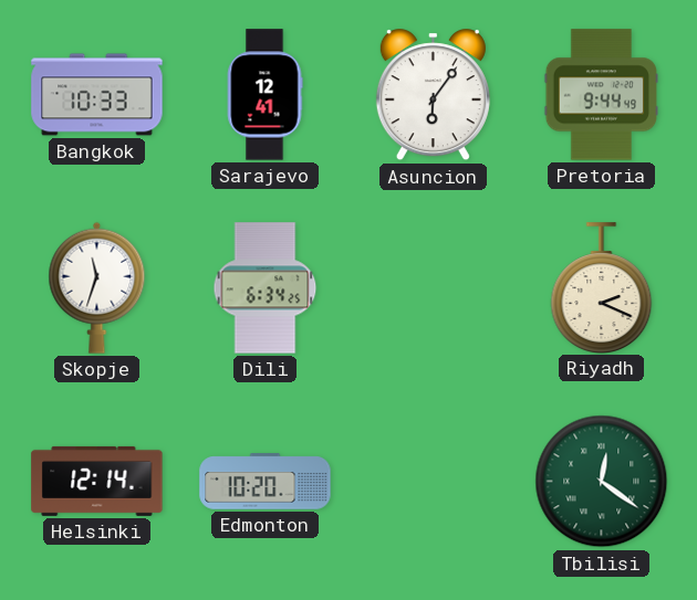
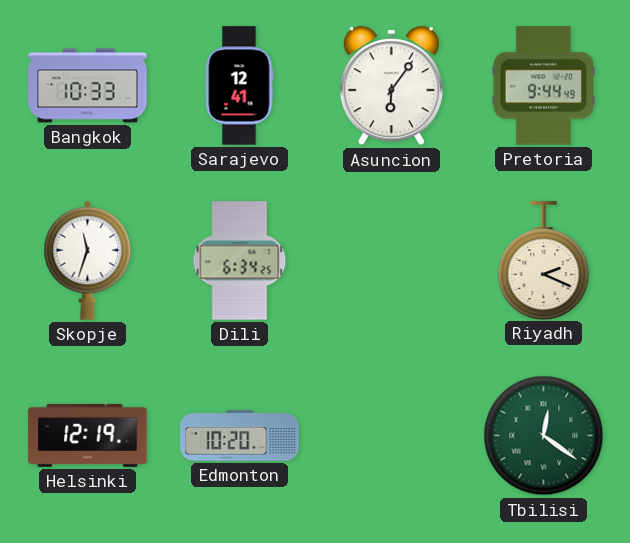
Helsinki: 12:14 -> 12:19 (88, 435)
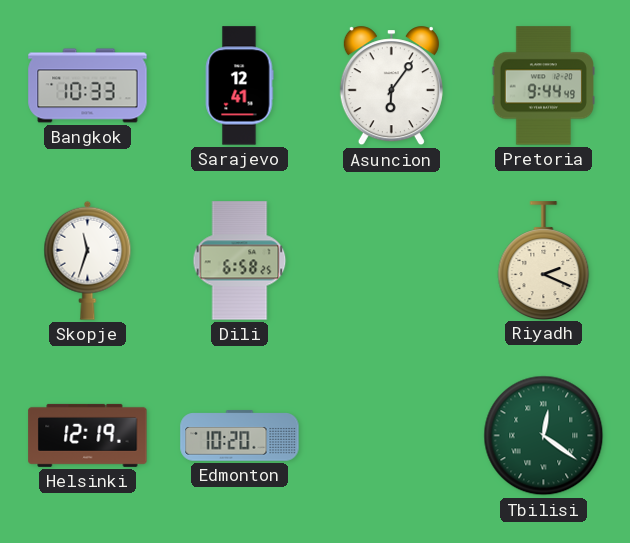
Dili: 6:34 -> 6:58 (240, 261)
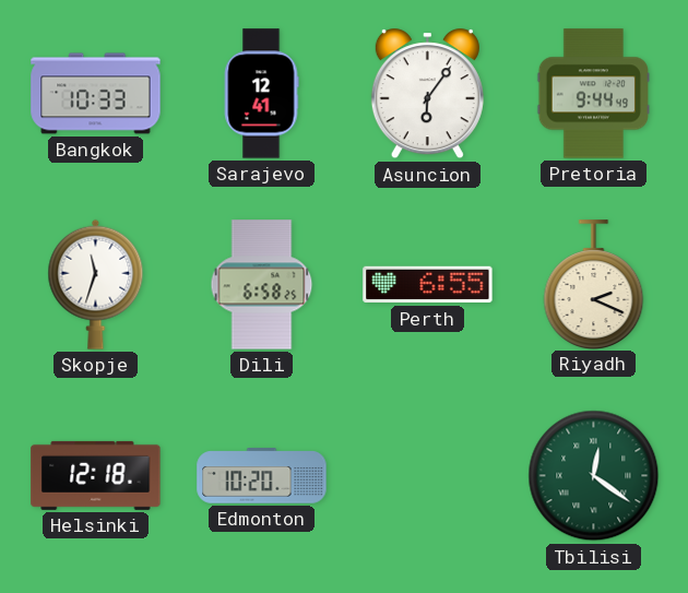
Perth: none -> 6:55 (428, 285)
Helsinki: 12:19 -> 12:18 (96, 475)
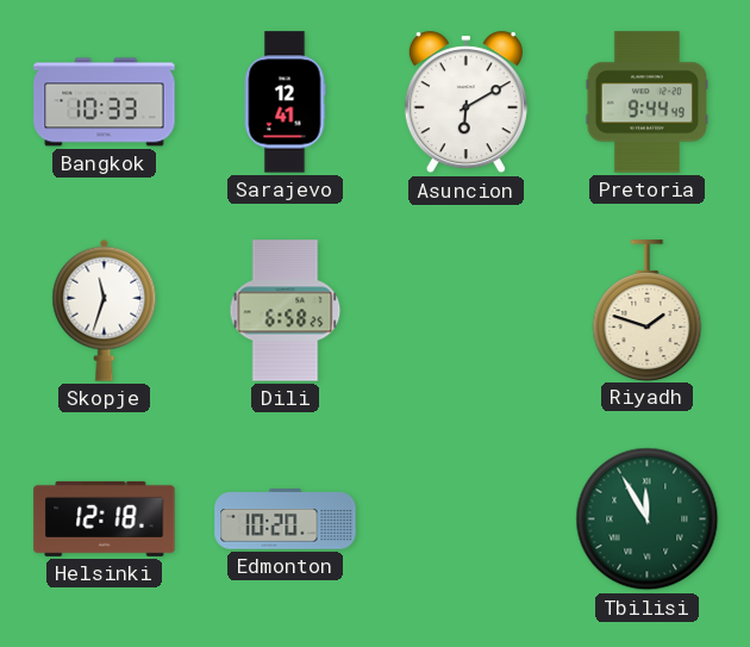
Asuncion: 6:06 -> 6:10 (465, 102)
Perth: 6:55 -> none (428, 285)
Riyadh: 2:19 -> 1:48 (648, 310)
Tbilisi: 12:21 -> 11:55 (648, 520)
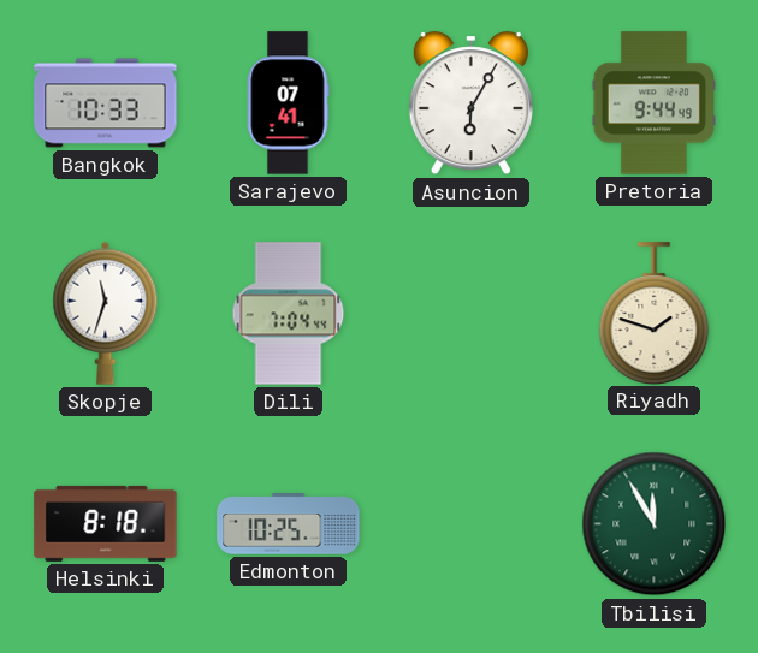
Sarajevo: 12:41 -> 07:41 (288, 103)
Asuncion: 6:10 -> 6:05 (470, 103)
Dili: 6:58 -> 7:04 (289, 314)
Helsinki: 12:18 -> 8:18 (106, 523)
Edmonton: 10:20 -> 10:25 (289, 524)
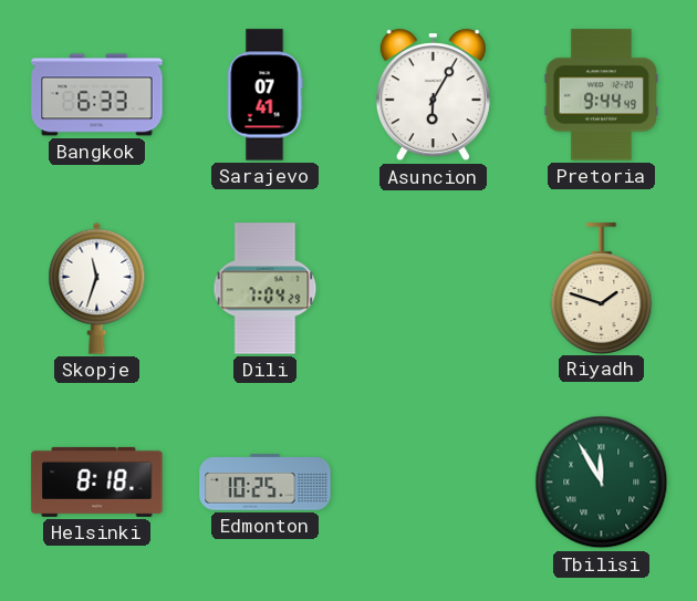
Bangkok: 10:33 -> 6:33 (97, 95)
Dili: 7:04:44 -> 7:04:29 (266, 289)
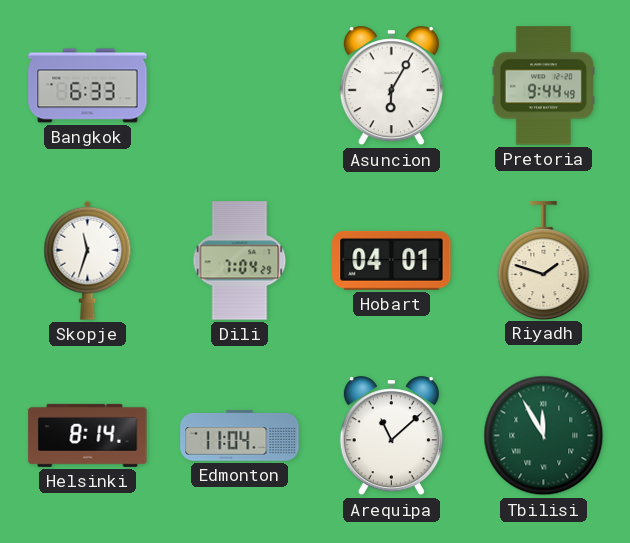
Sarajevo: 07:41 -> none (264, 95)
Hobart: none -> 04:01 (392, 260)
Helsinki: 8:18 -> 8:14 (88, 435)
Edmonton: 10:25 -> 11:04 (240, 436)
Arequipa: none -> 11:08 (391, 436)
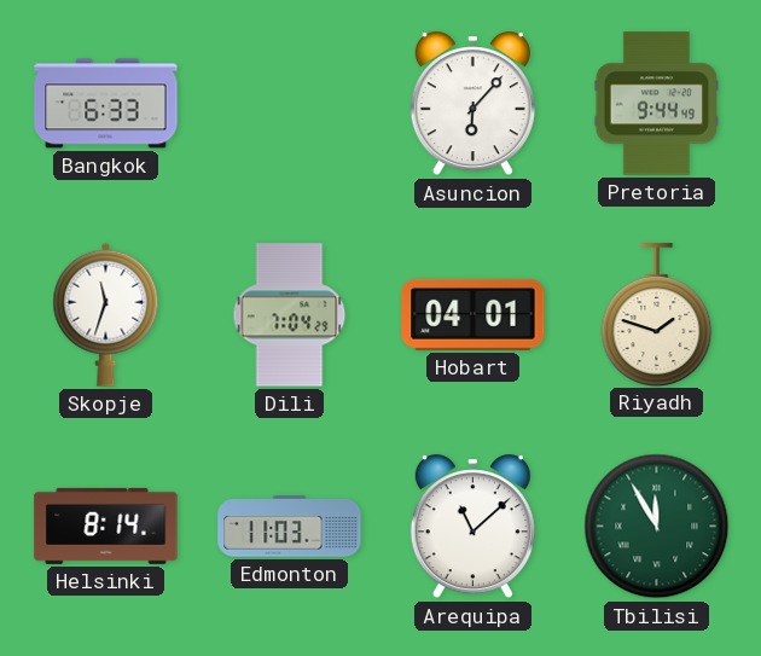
Asuncion: 6:05 -> 6:07 (472, 104)
Edmonton: 11:04 -> 11:03 (290, 527)
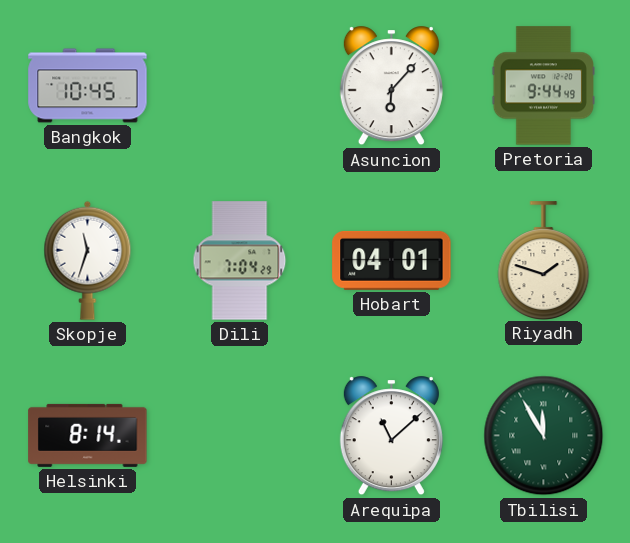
Bangkok: 6:33 -> 10:45 (88, 86)
Edmonton: 11:03 -> none (290, 527)
